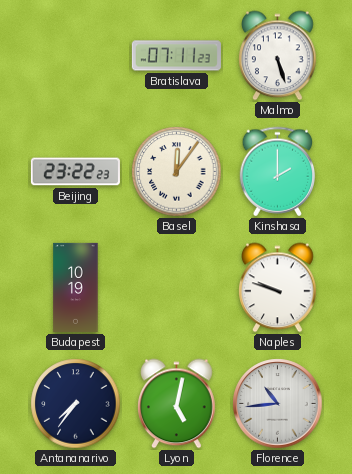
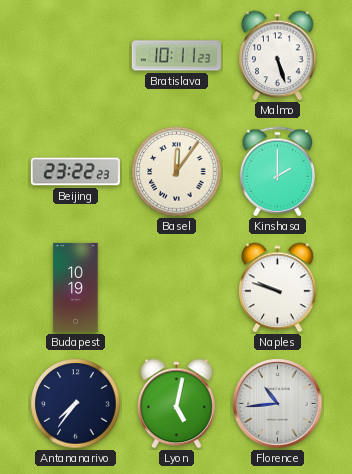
Bratislava: 07:11 -> 10:11 (176, 56)
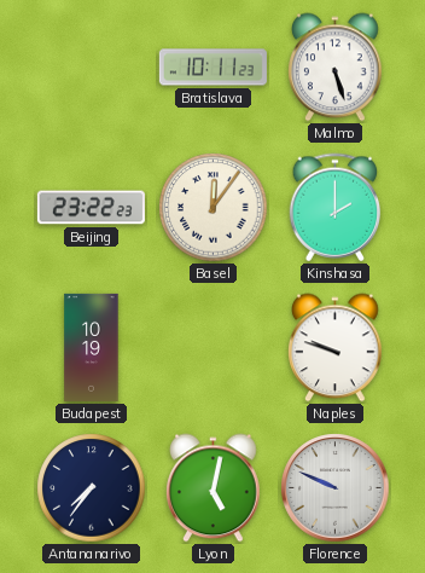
Florence: 10:44 -> 9:49 (336, 488)
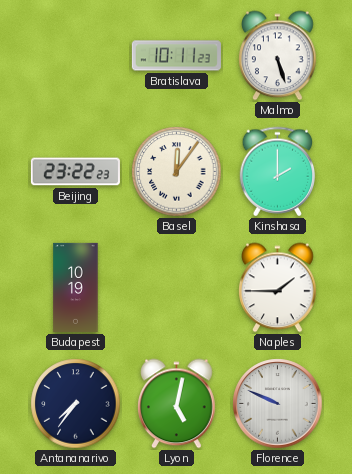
Naples: 9:48 -> 1:45 (278, 288)
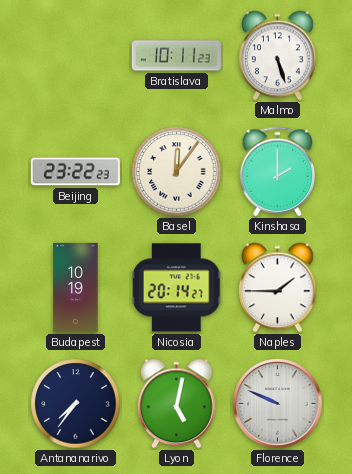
Nicosia: none -> 20:14 (176, 288)
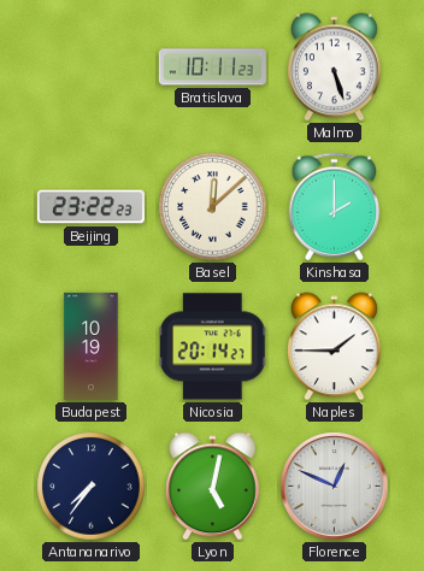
Basel: 12:06 -> 12:08 (213, 207)
Florence: 9:49 -> 12:49 (335, 487)
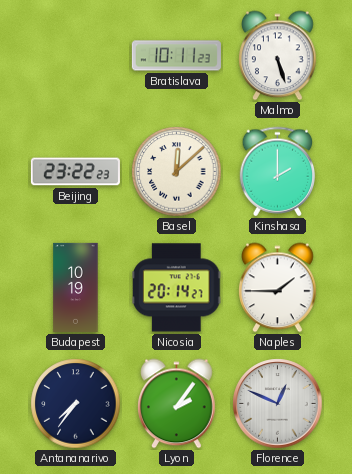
Lyon: 5:02 -> 2:06 (177, 404)
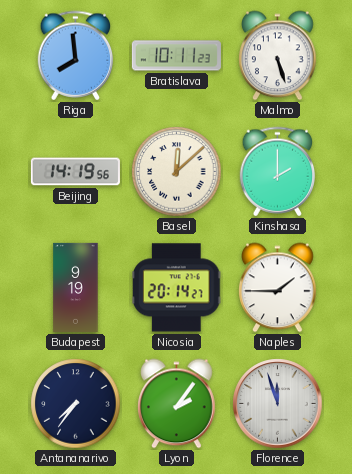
Riga: none -> 7:59 (76, 56)
Beijing: 23:22 -> 14:19 (75, 172)
Budapest: 10:19 -> 9:19 (76, 287)
Florence: 12:49 -> 11:57 (278, 404)
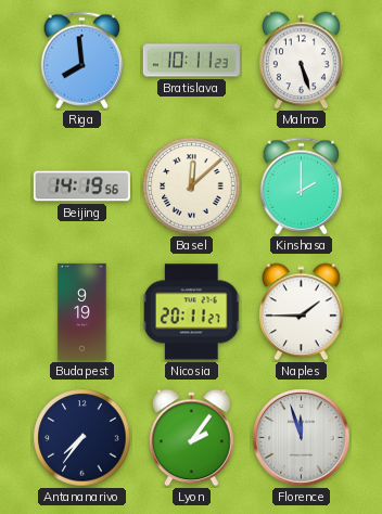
Nicosia: 20:14 -> 20:11 (191, 312)
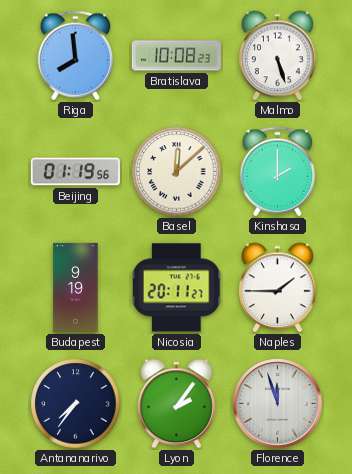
Bratislava: 10:11 -> 10:08 (176, 56)
Beijing: 14:19 -> 01:19 (75, 172)
